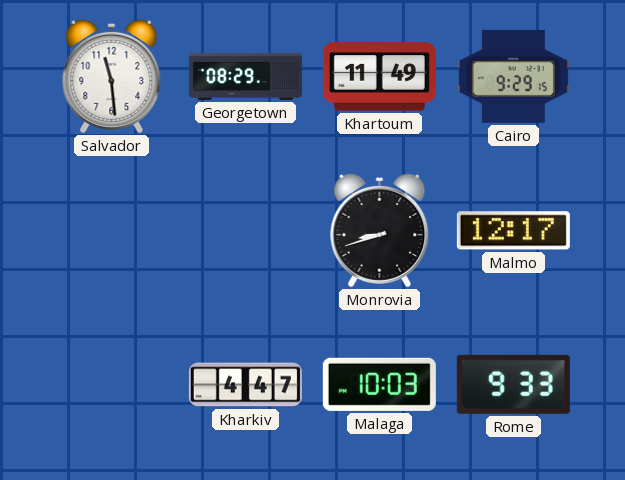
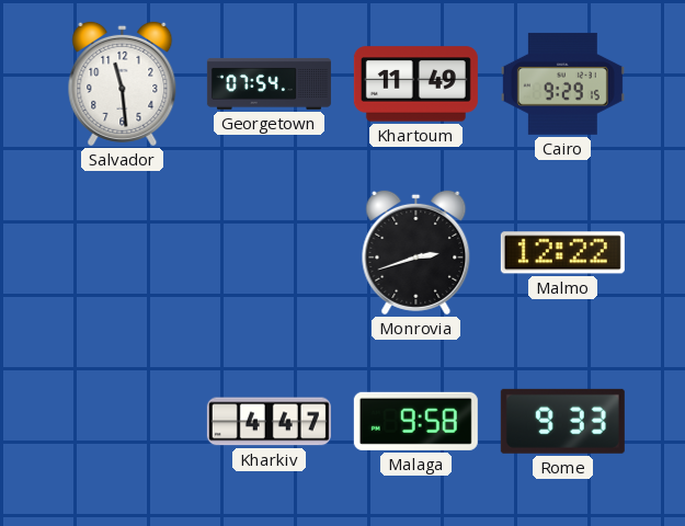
Georgetown: 08:29 -> 07:54 (269, 83)
Monrovia: 8:42 -> 2:42 (416, 252)
Malmo: 12:17 -> 12:22 (562, 253)
Malaga: 10:03 -> 9:58 (415, 421)
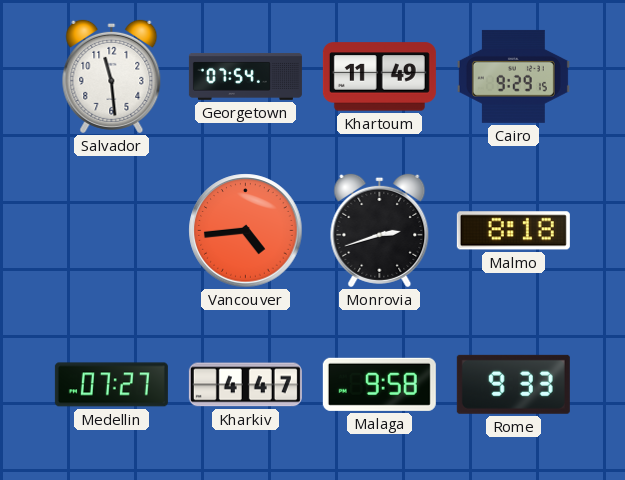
Vancouver: none -> 4:44 (246, 231)
Malmo: 12:22 -> 8:18 (513, 231)
Medellin: none -> 07:27 (111, 385)
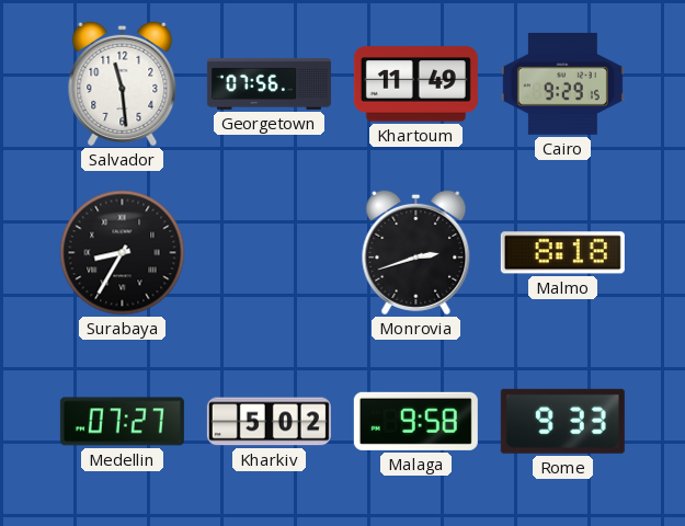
Georgetown: 07:54 -> 07:56 (269, 83)
Surabaya: none -> 8:35 (123, 253)
Vancouver: 4:44 -> none (246, 231)
Kharkiv: 4:47 -> 5:02 (269, 422)
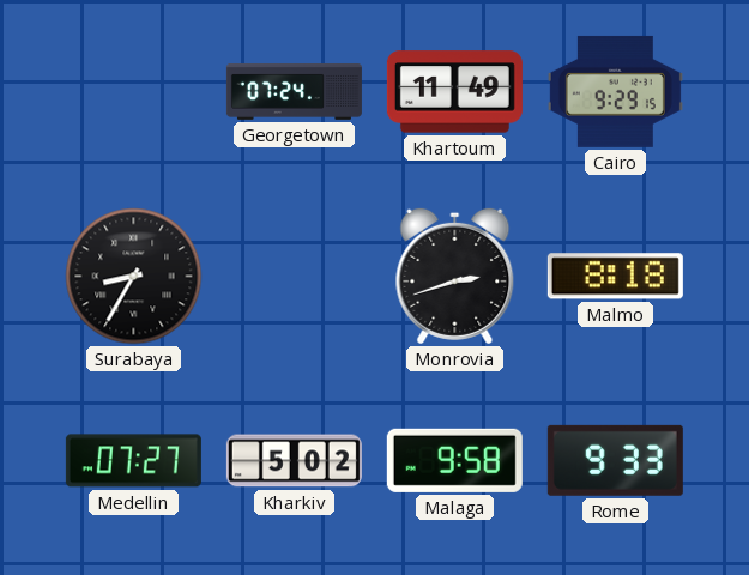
Salvador: 11:29 -> none (123, 83)
Georgetown: 07:56 -> 07:24 (294, 91)
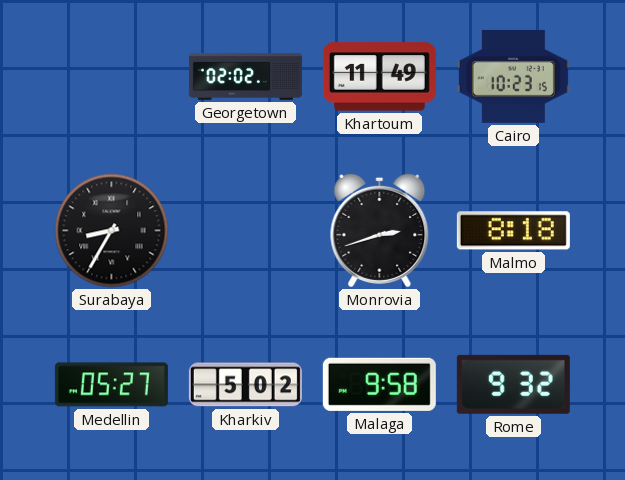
Georgetown: 07:24 -> 02:02 (245, 76)
Cairo: 9:29 -> 10:23 (513, 76)
Medellin: 07:27 -> 05:27 (111, 385)
Rome: 9:33 -> 9:32 (513, 384)
